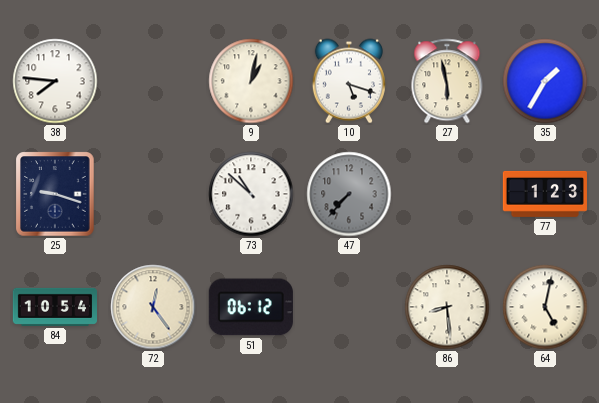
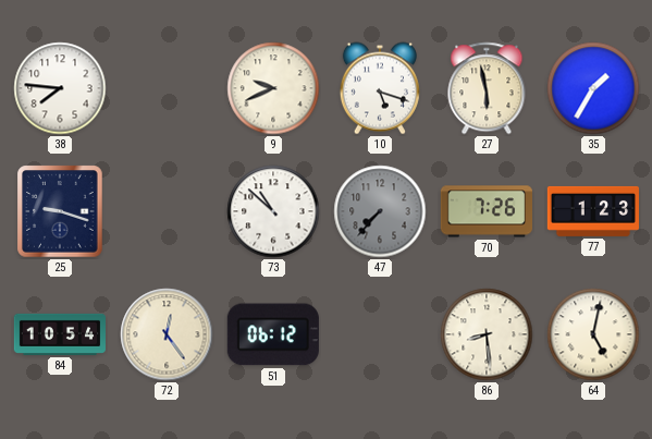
9: 1:02 -> 9:41 (273, 88)
70: none -> 7:26 (485, 211)
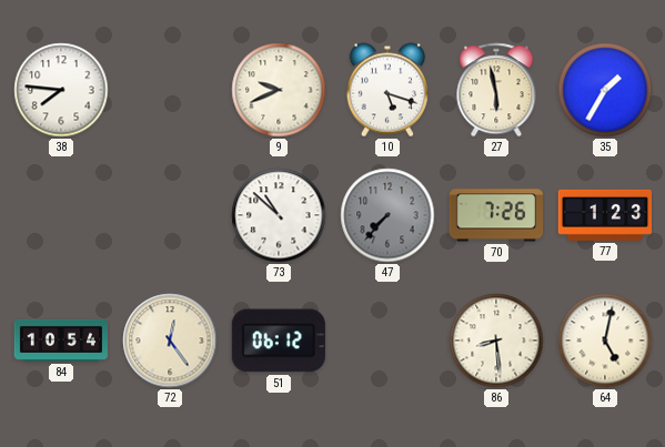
25: 9:18 -> none (60, 211)
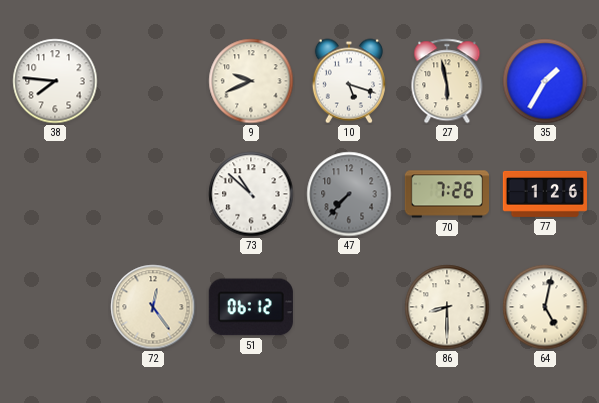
77: 1:23 -> 1:26 (545, 194)
84: 10:54 -> none (60, 341)
86: 8:29 -> 8:30 (447, 307)
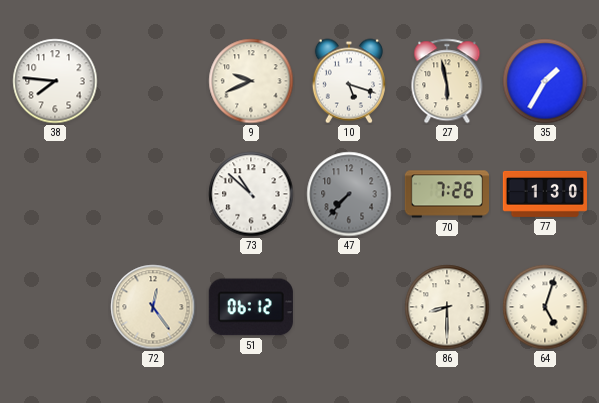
77: 1:26 -> 1:30 (545, 194)
64: 5:02 -> 5:03 (545, 307)
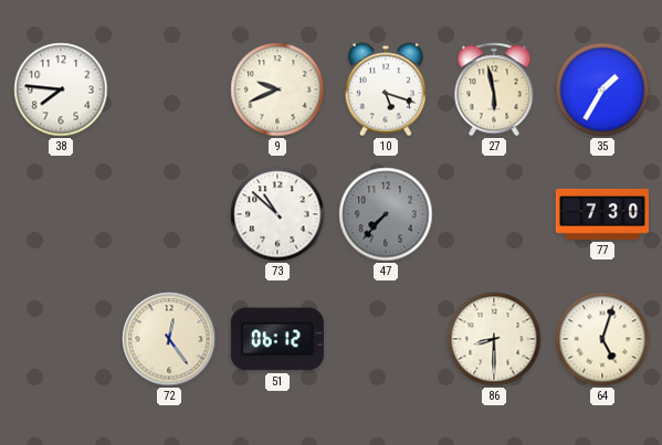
70: 7:26 -> none (446, 194)
77: 1:30 -> 7:30 (602, 214)
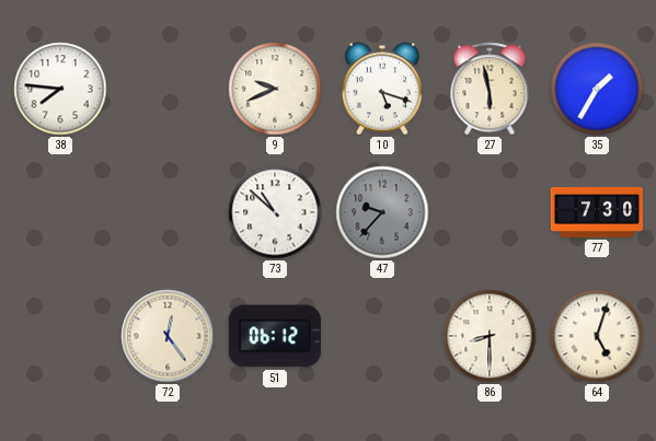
47: 7:37 -> 9:37 (382, 212)
